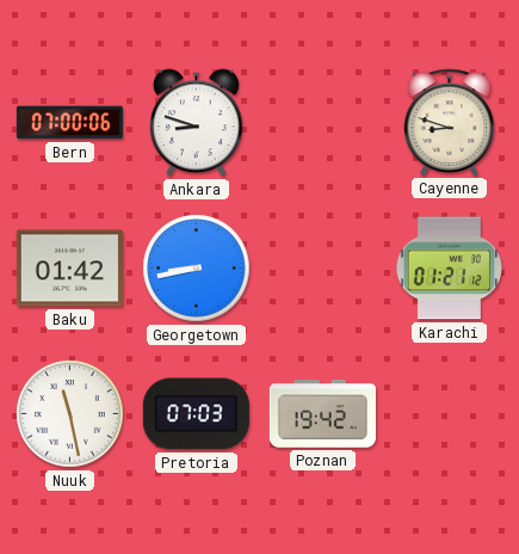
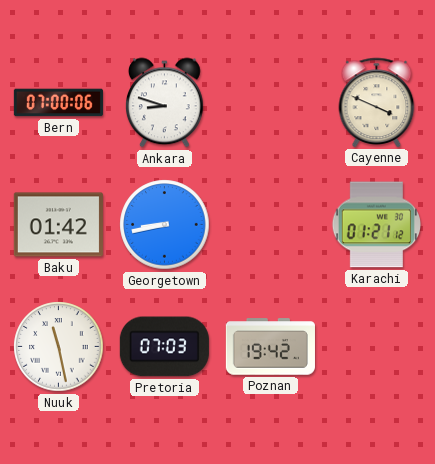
Cayenne: 8:48 -> 3:49 (377, 102)
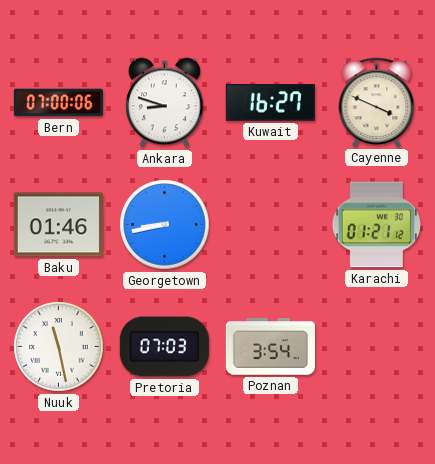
Kuwait: none -> 16:27 (270, 103)
Baku: 01:42 -> 01:46 (58, 225)
Poznan: 19:42 -> 3:54 (270, 347)
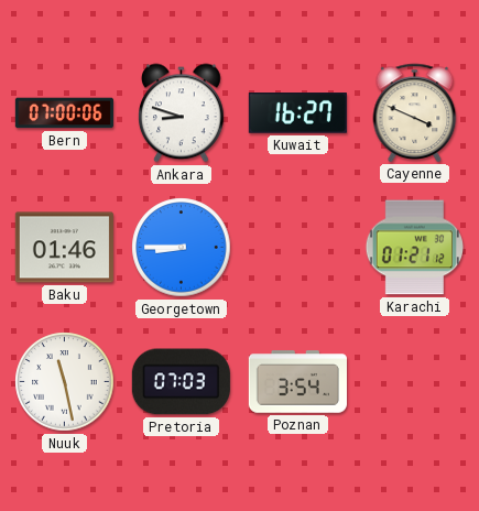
Georgetown: 8:43 -> 8:45 (182, 248)
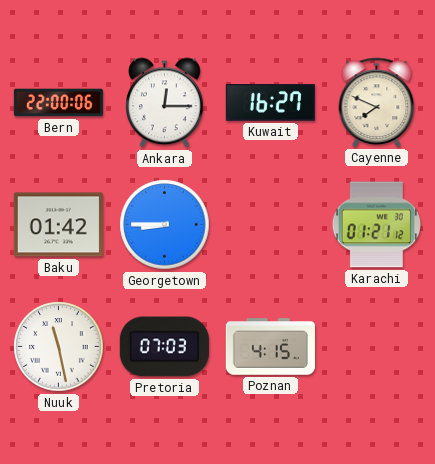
Bern: 07:00 -> 22:00 (58, 103)
Ankara: 8:48 -> 12:15 (165, 103)
Cayenne: 3:49 -> 7:49 (377, 102)
Baku: 01:46 -> 01:42 (58, 225)
Poznan: 3:54 -> 4:15 (270, 347)
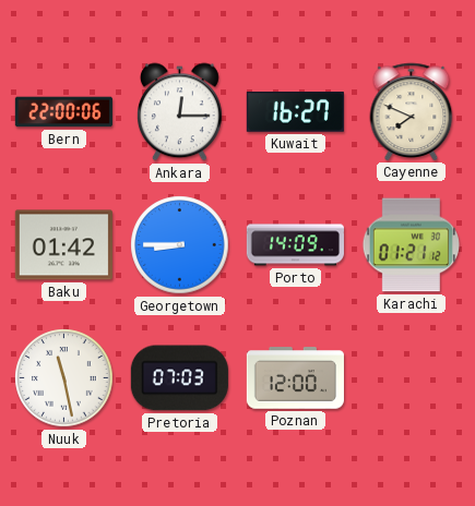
Porto: none -> 14:09 (295, 245)
Poznan: 4:15 -> 12:00 (295, 378)
